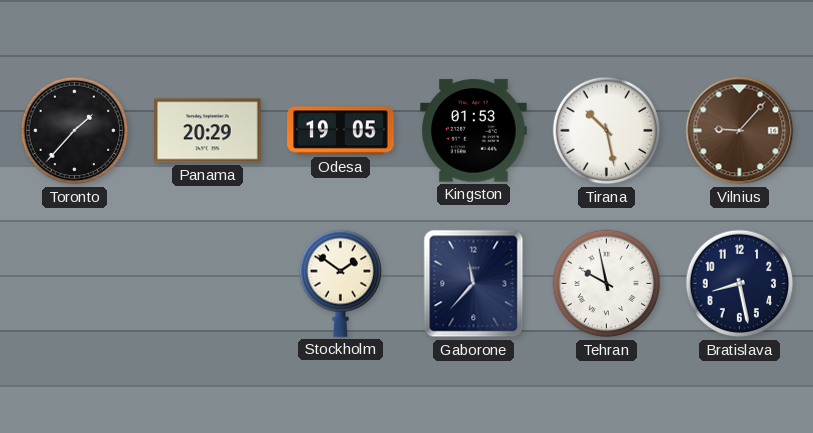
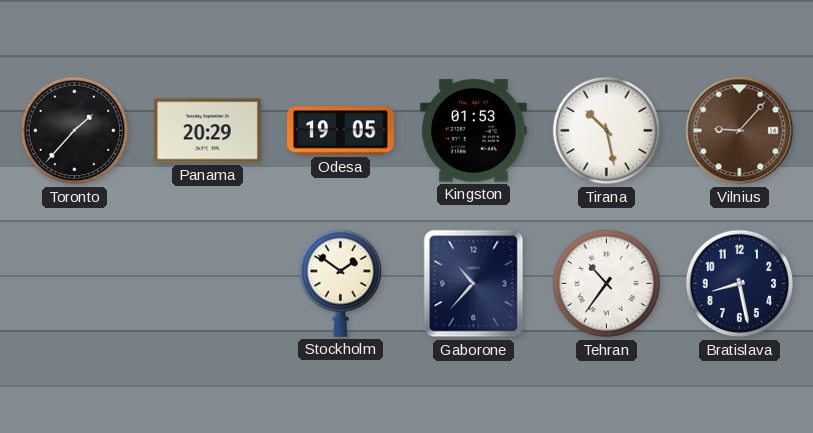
Gaborone: 11:37 -> 10:37 (474, 284)
Tehran: 9:58 -> 10:36 (607, 284)
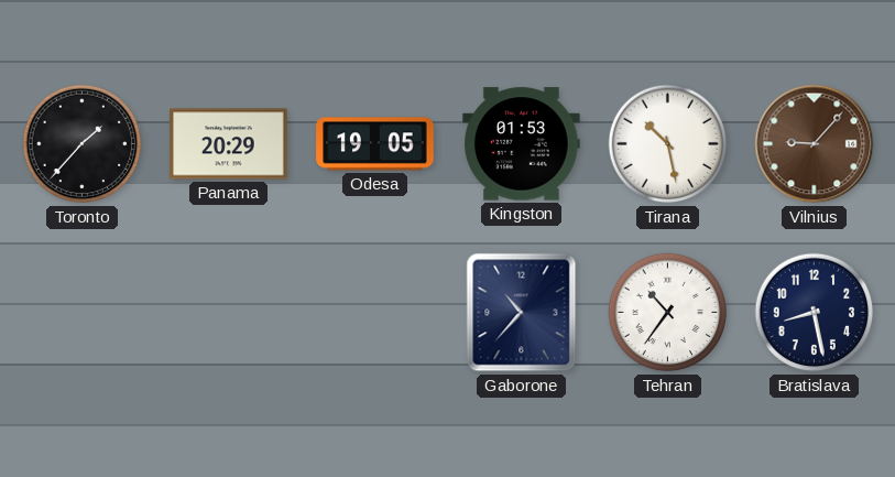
Stockholm: 1:51 -> none (341, 283)
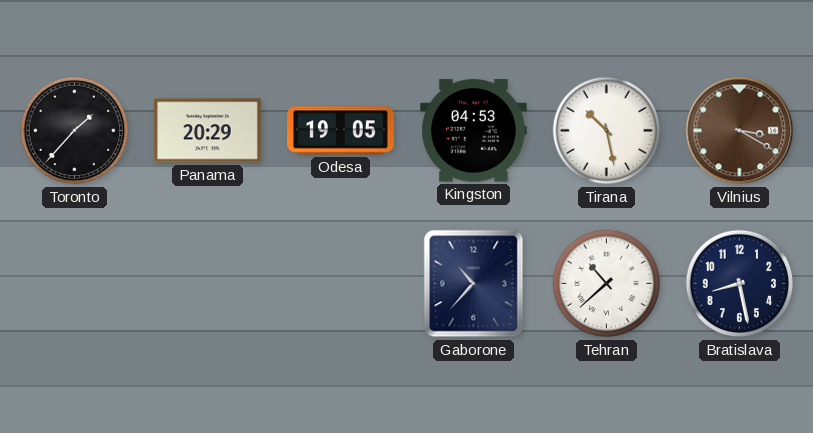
Kingston: 01:53 -> 04:53 (474, 131)
Vilnius: 9:07 -> 3:20 (740, 131)
Tehran: 10:36 -> 10:38 (607, 284)
